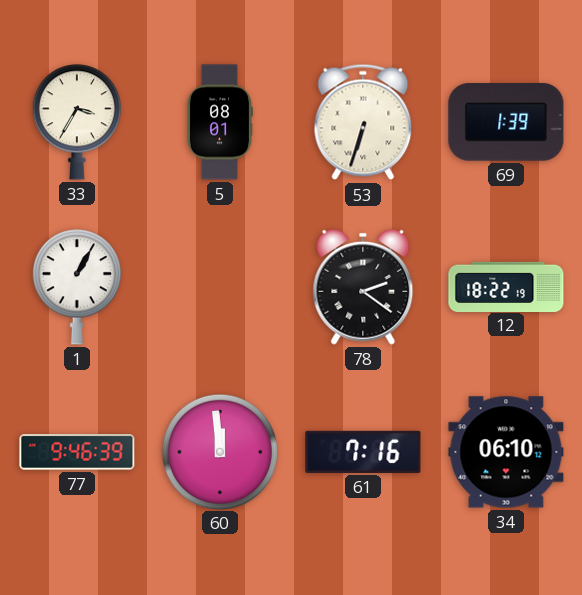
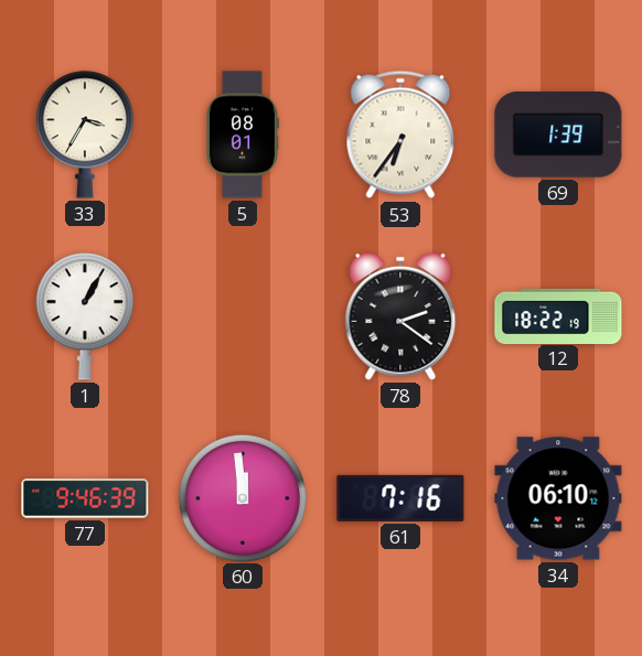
53: 6:33 -> 6:36 (400, 135)
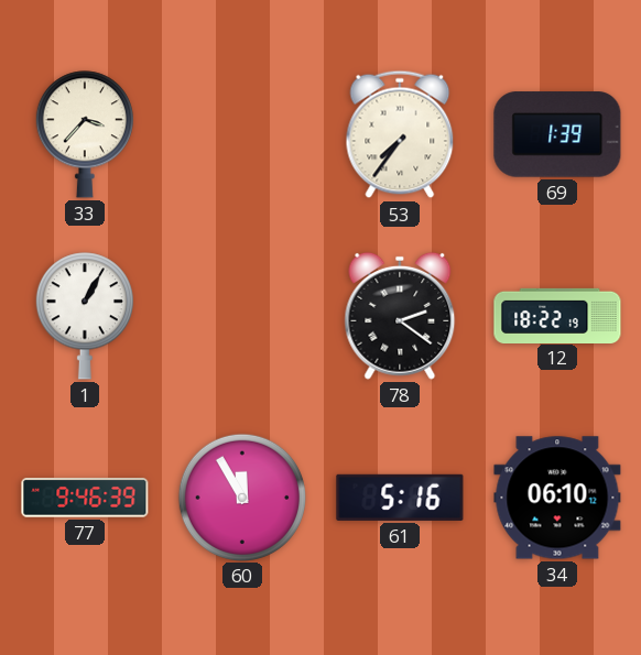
33: 3:35 -> 3:37 (85, 134)
5: 08:01 -> none (242, 135)
53: 6:36 -> 7:36 (400, 134)
60: 11:59 -> 11:55 (241, 496)
61: 7:16 -> 5:16 (400, 498)
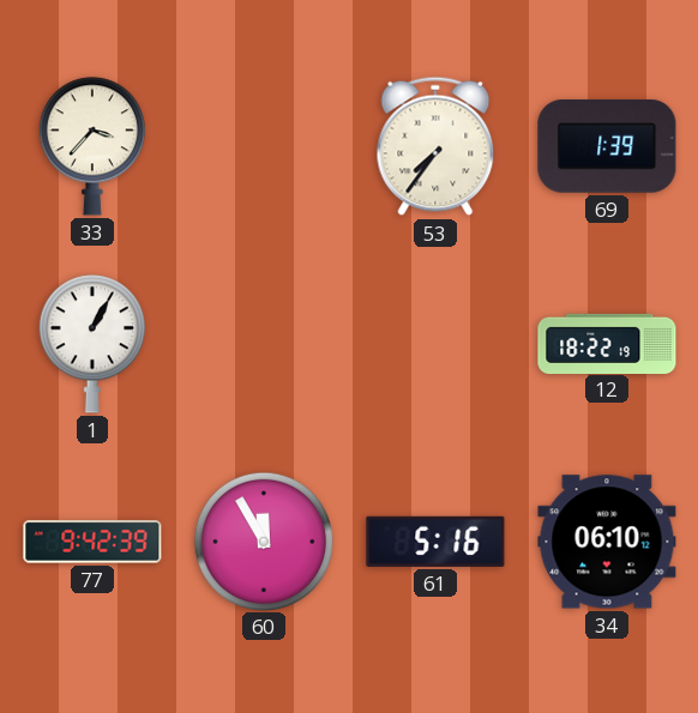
78: 2:21 -> none (400, 316)
77: 9:46 -> 9:42 (92, 543)
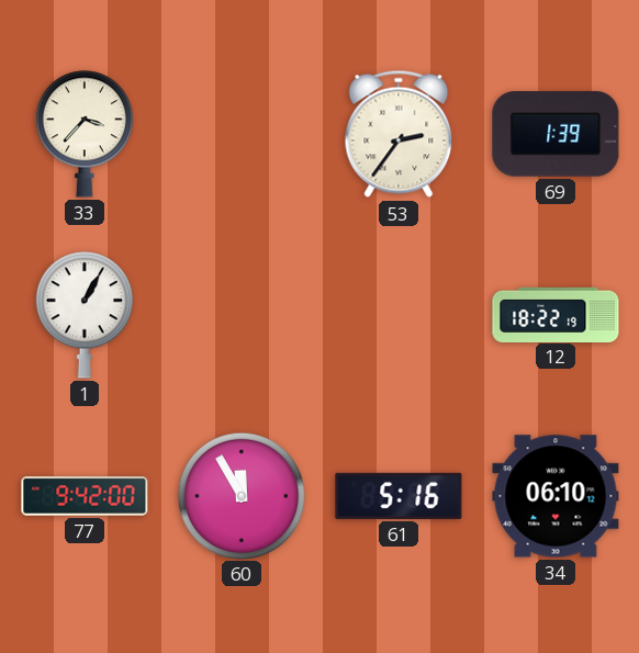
53: 7:36 -> 2:36 (399, 134)
77: 9:42:39 -> 9:42:00 (85, 497)
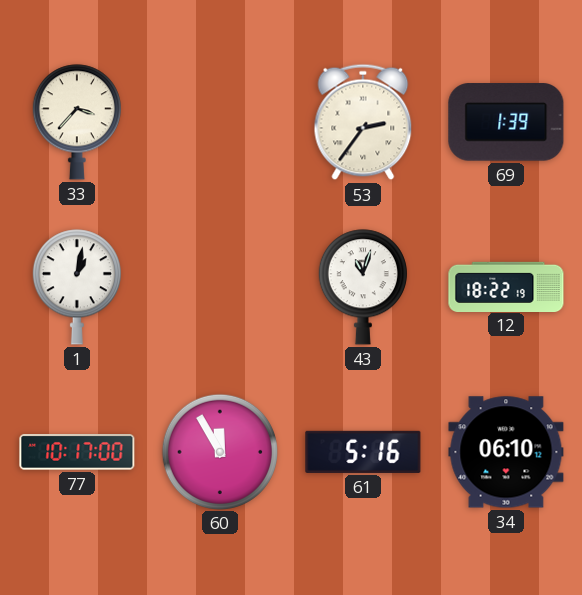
1: 1:05 -> 1:02 (77, 287)
43: none -> 11:03 (363, 287)
77: 9:42 -> 10:17 (77, 453)
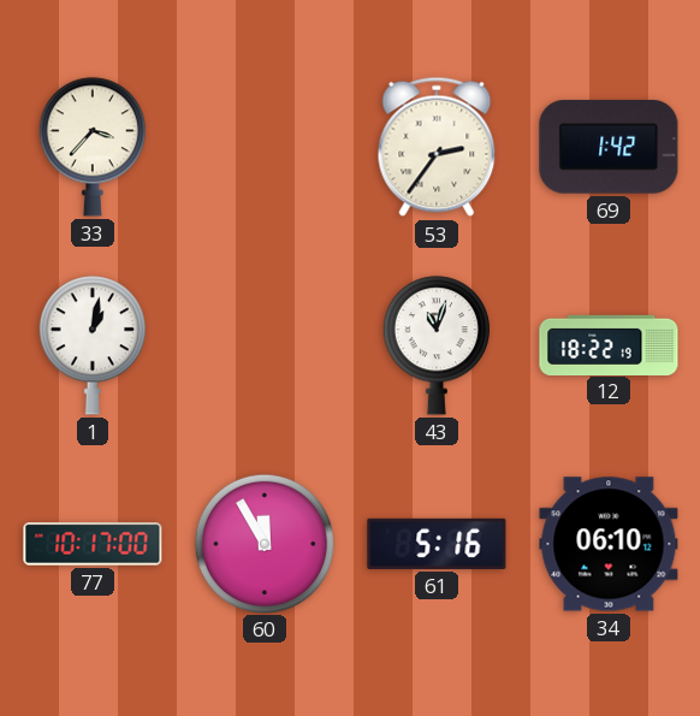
69: 1:39 -> 1:42 (609, 147)
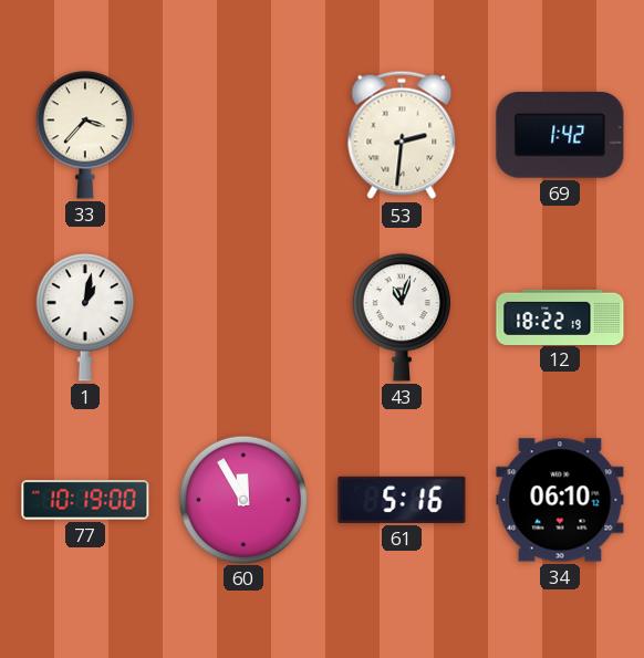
53: 2:36 -> 2:31 (402, 135)
77: 10:17 -> 10:19 (85, 501)
